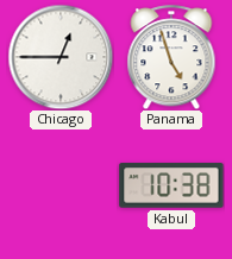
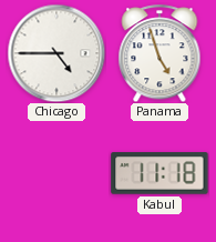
Chicago: 12:45 -> 4:45 (56, 53)
Kabul: 10:38 -> 11:18 (160, 173)
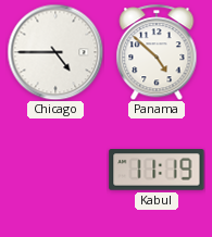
Panama: 4:57 -> 4:52 (157, 52)
Kabul: 11:18 -> 11:19 (157, 170)
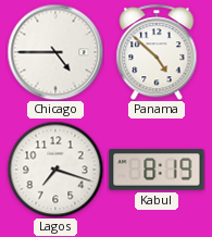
Lagos: none -> 7:18 (55, 170)
Kabul: 11:19 -> 8:19 (157, 170)
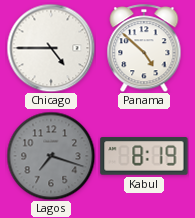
Lagos dial: white -> grey (51, 156)
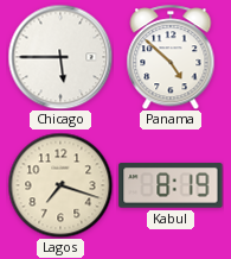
Chicago: 4:45 -> 5:45 (60, 57)
Lagos dial: grey -> cream (60, 185)
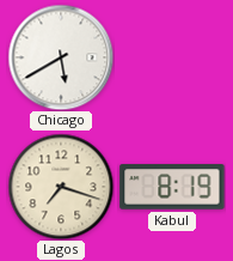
Chicago: 5:45 -> 5:40 (61, 57)
Panama: 4:52 -> none (171, 57)
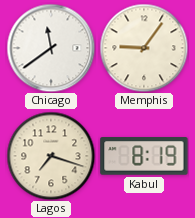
Chicago: 5:40 -> 11:39 (51, 48)
Memphis: none -> 9:06 (144, 48)
